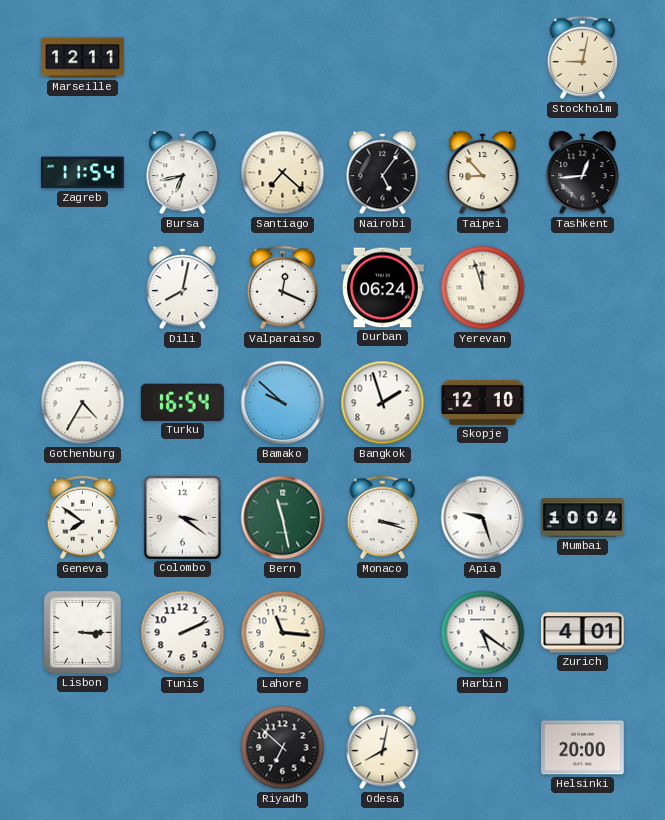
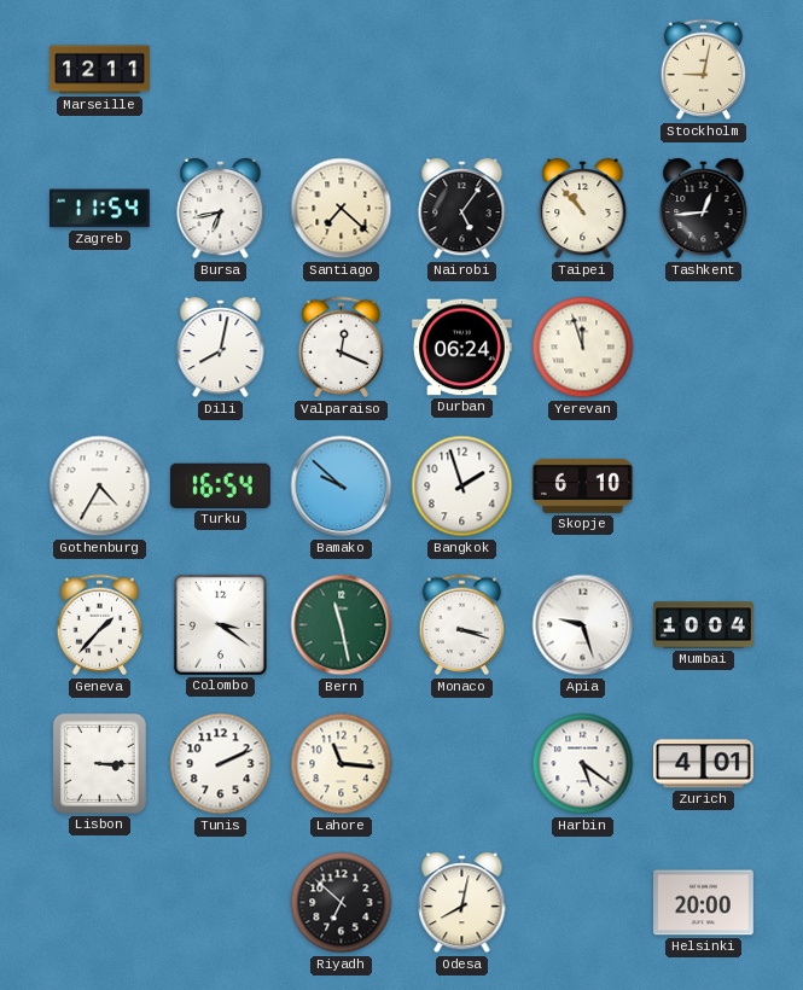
Taipei: 8:53 -> 10:53 (583, 209)
Skopje: 12:10 -> 6:10 (583, 485)
Geneva: 7:51 -> 1:37 (100, 625)
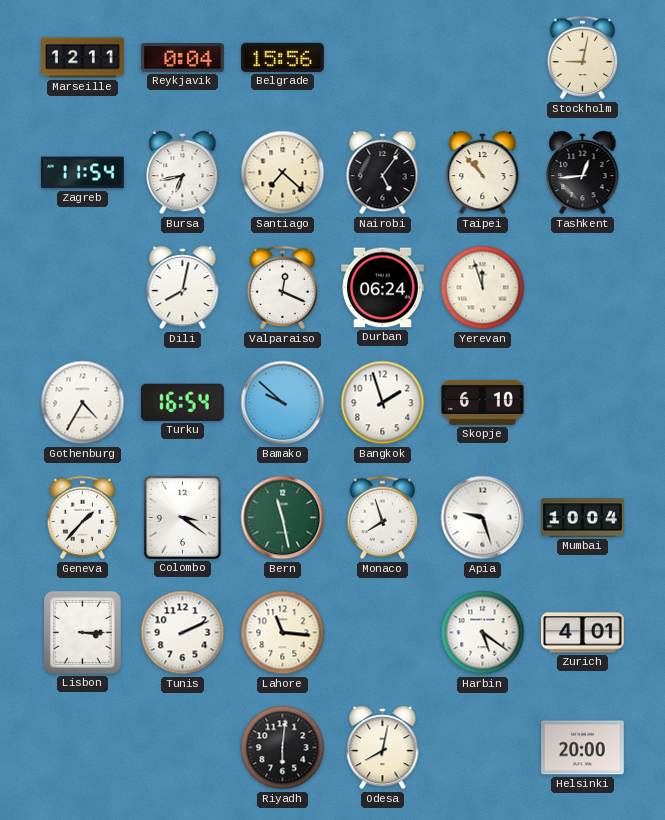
Reykjavik: none -> 0:04 (183, 58)
Belgrade: none -> 15:56 (283, 57)
Monaco: 3:18 -> 7:57 (383, 518)
Riyadh: 6:52 -> 6:01 (283, 748)
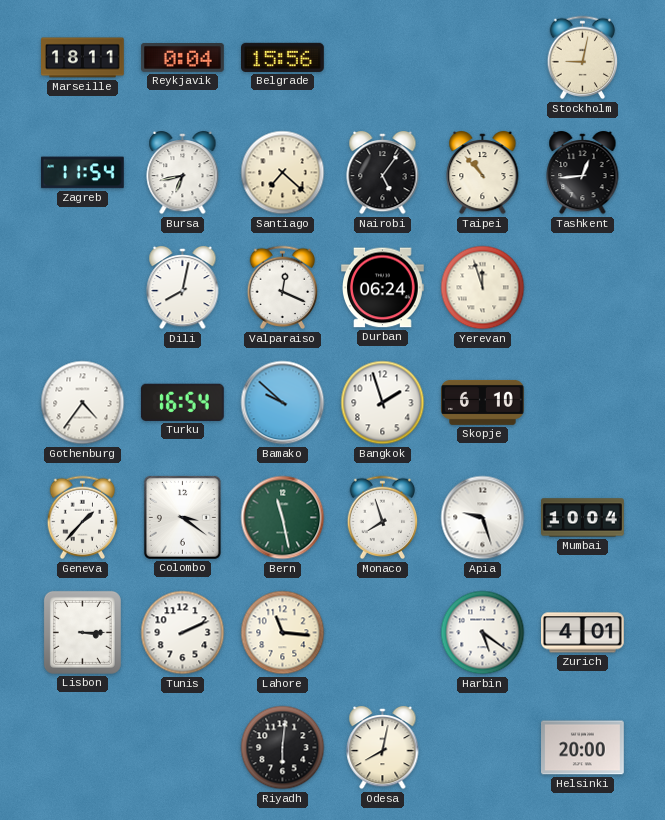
Marseille: 12:11 -> 18:11 (83, 58)
Gothenburg: 4:35 -> 4:36 (83, 403)
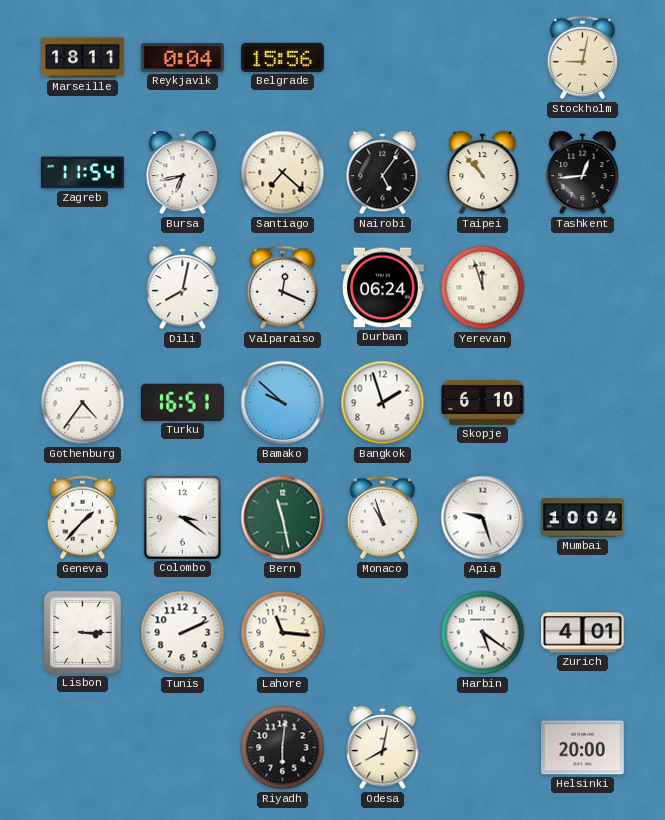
Turku: 16:54 -> 16:51 (182, 402)
Monaco: 7:57 -> 10:57 (383, 518)
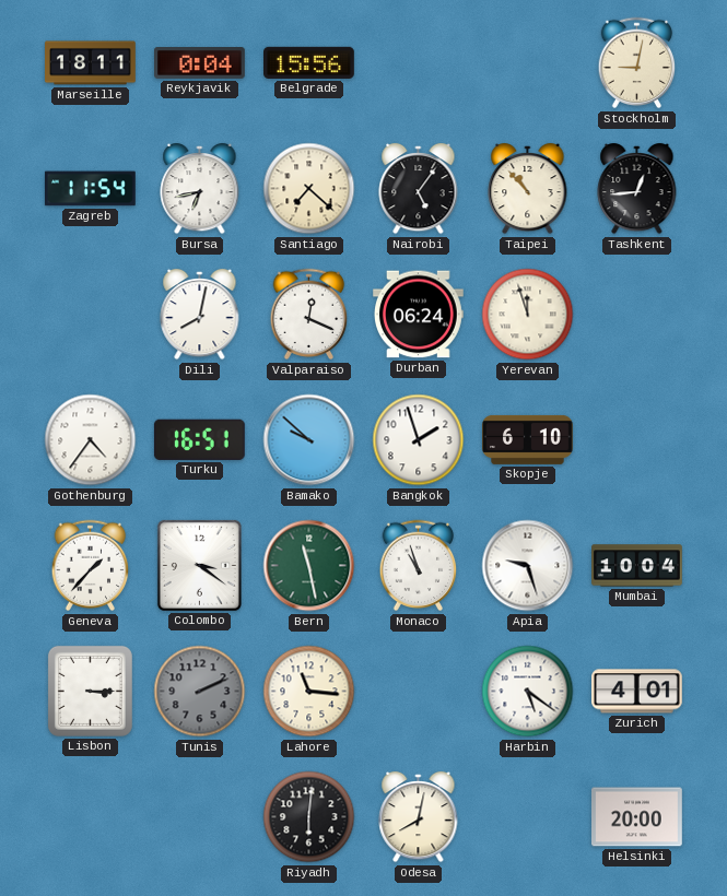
Tunis dial: white -> grey (200, 692)
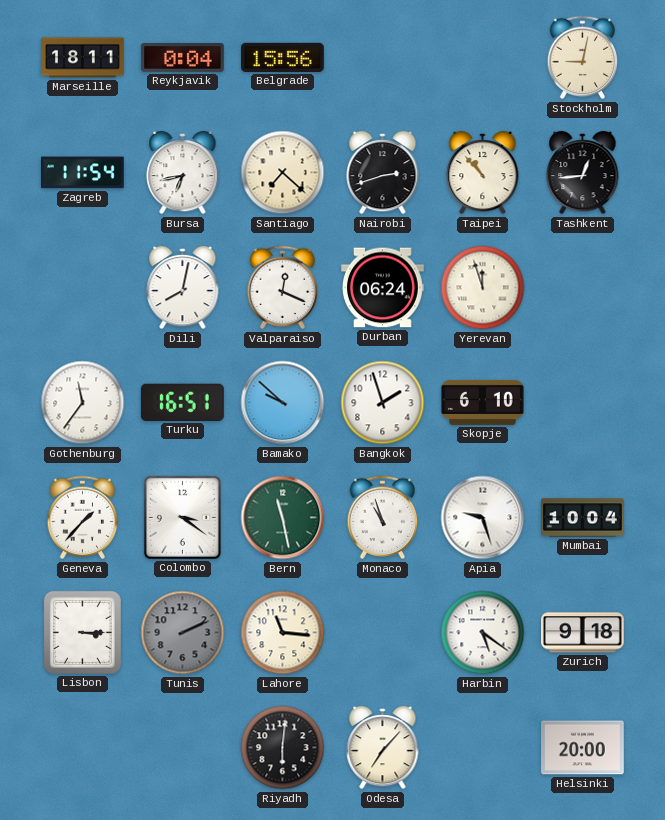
Nairobi: 5:06 -> 2:42 (383, 173)
Gothenburg: 4:36 -> 11:36 (83, 403)
Zurich: 4:01 -> 9:18 (583, 633)
Odesa: 8:02 -> 7:07 (383, 748)
